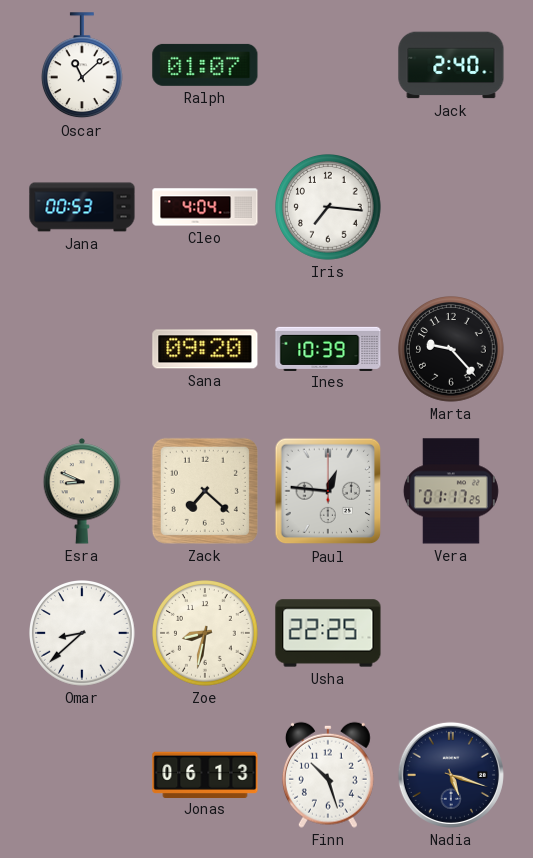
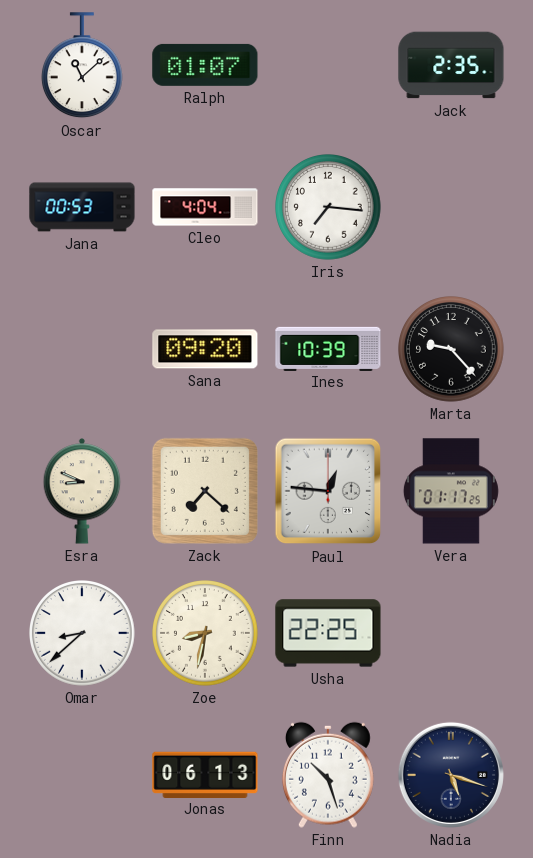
Jack: 2:40 -> 2:35 (451, 65)
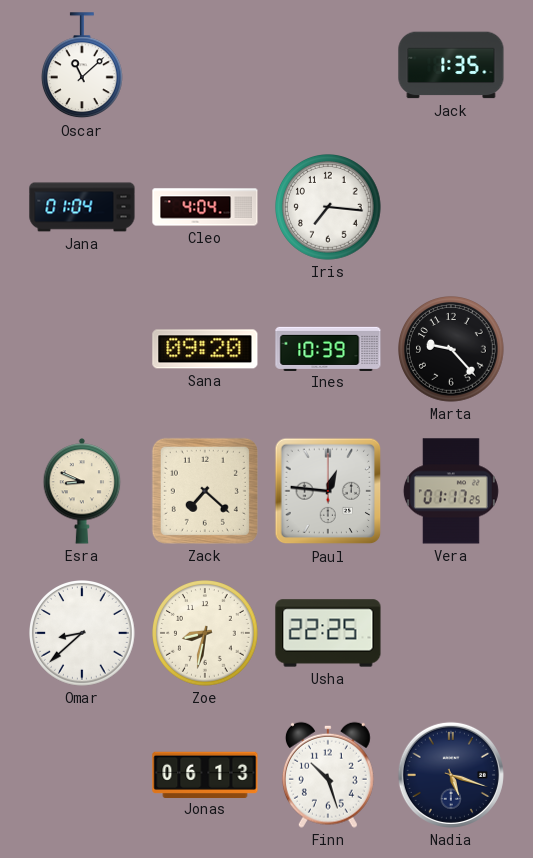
Ralph: 01:07 -> none (205, 65)
Jack: 2:35 -> 1:35 (451, 65)
Jana: 00:53 -> 01:04 (82, 207)
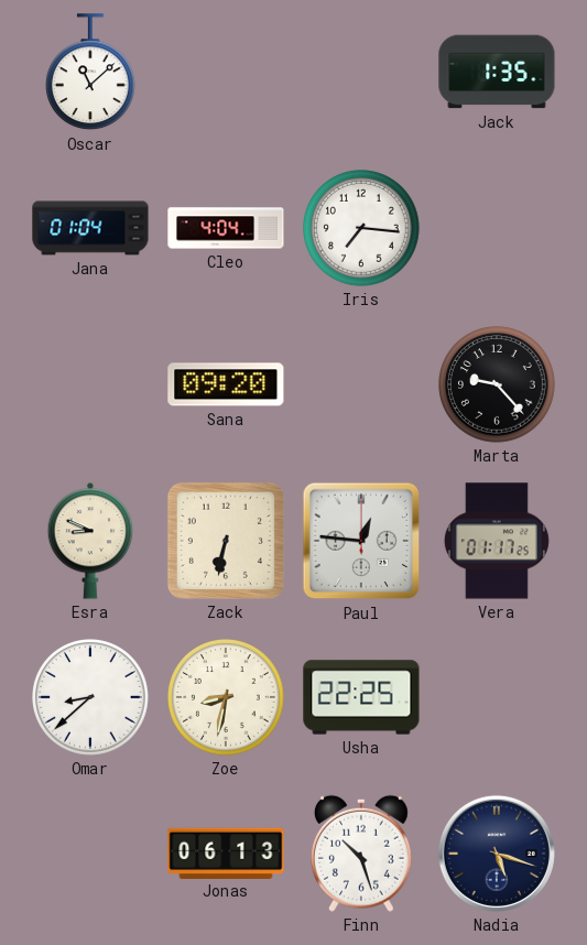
Ines: 10:39 -> none (328, 348)
Zack: 7:22 -> 6:32 (226, 541)
